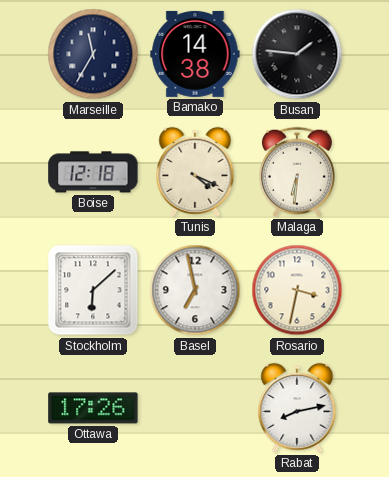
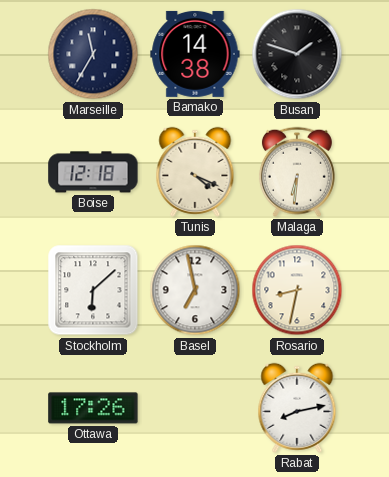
Busan: 1:46 -> 1:48 (297, 54)
Rosario: 3:32 -> 8:32 (297, 290)
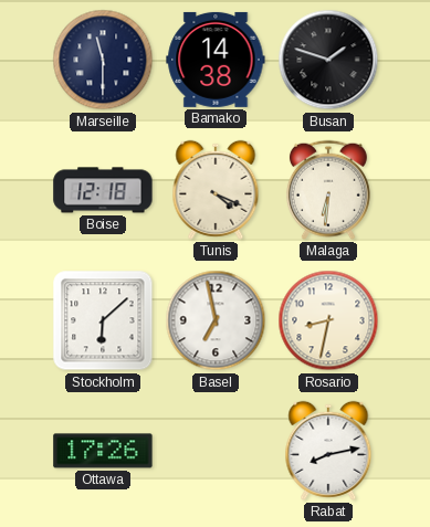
Marseille: 11:35 -> 11:30 (103, 60)
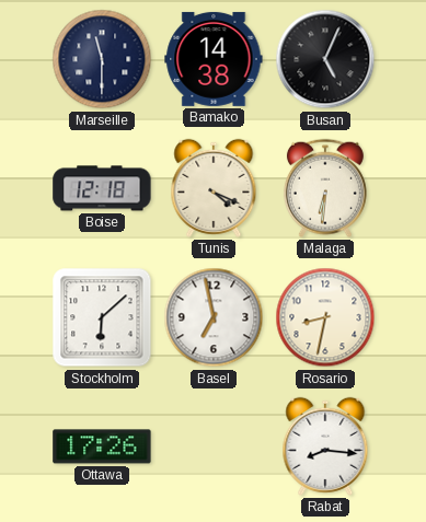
Busan: 1:48 -> 5:04 (325, 59)
Rabat: 8:13 -> 8:16 (325, 446)
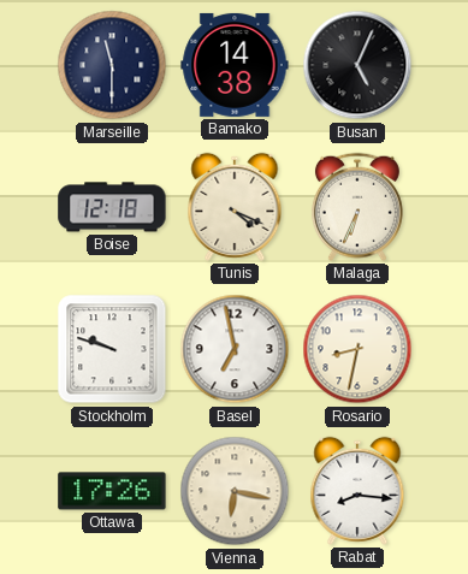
Malaga: 6:31 -> 6:34 (357, 207)
Stockholm: 6:08 -> 9:48 (112, 349)
Vienna: none -> 6:17 (235, 491)
